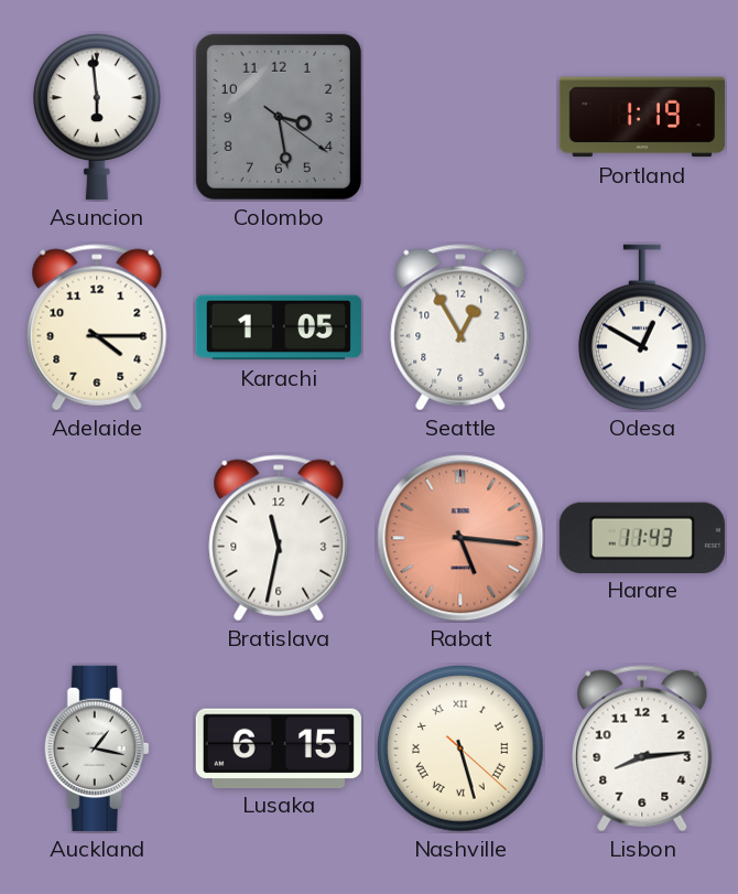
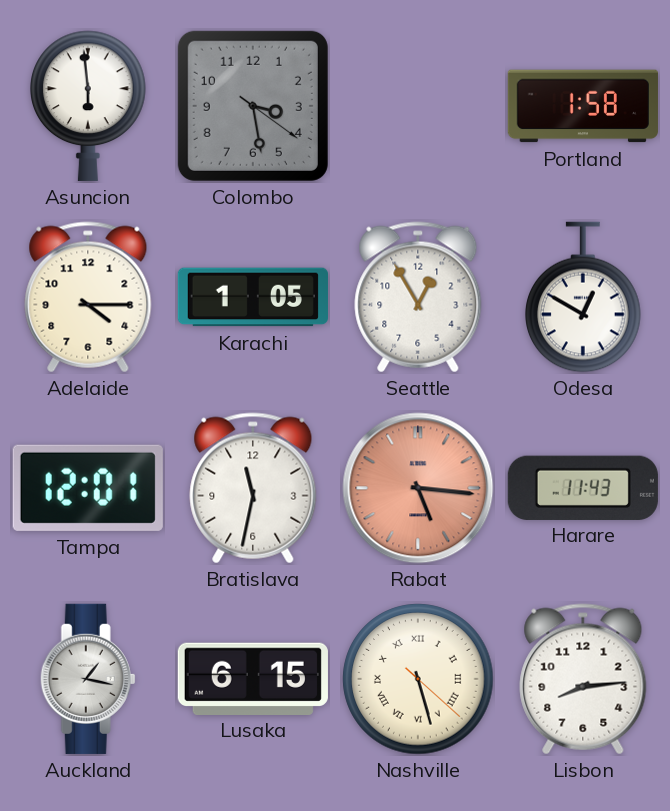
Portland: 1:19 -> 1:58 (583, 106)
Tampa: none -> 12:01 (88, 488)
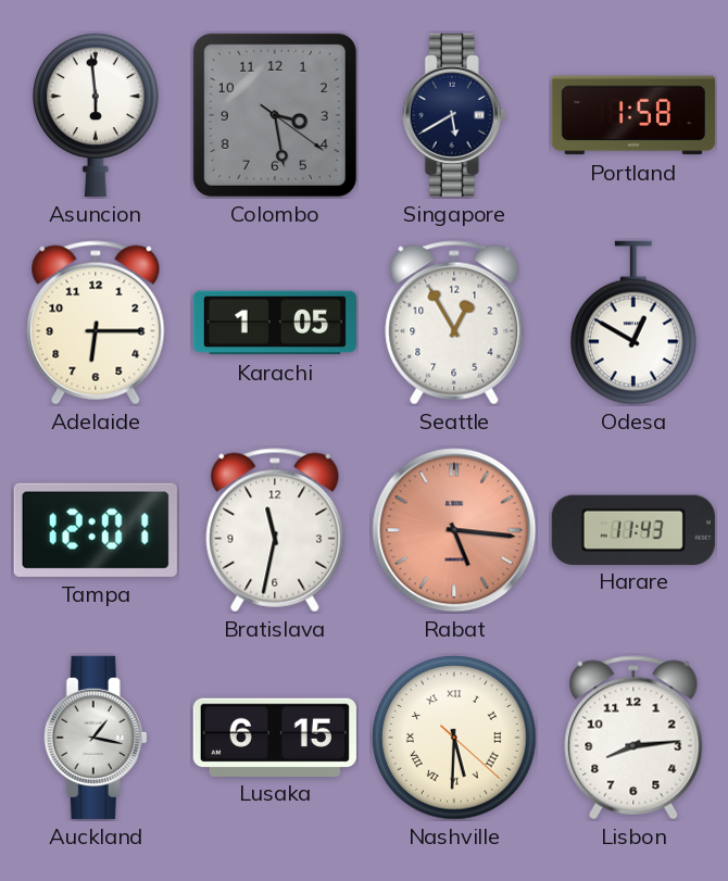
Singapore: none -> 5:40 (454, 115)
Adelaide: 4:15 -> 6:15 (96, 323)
Nashville: 5:27 -> 5:30 (454, 738)
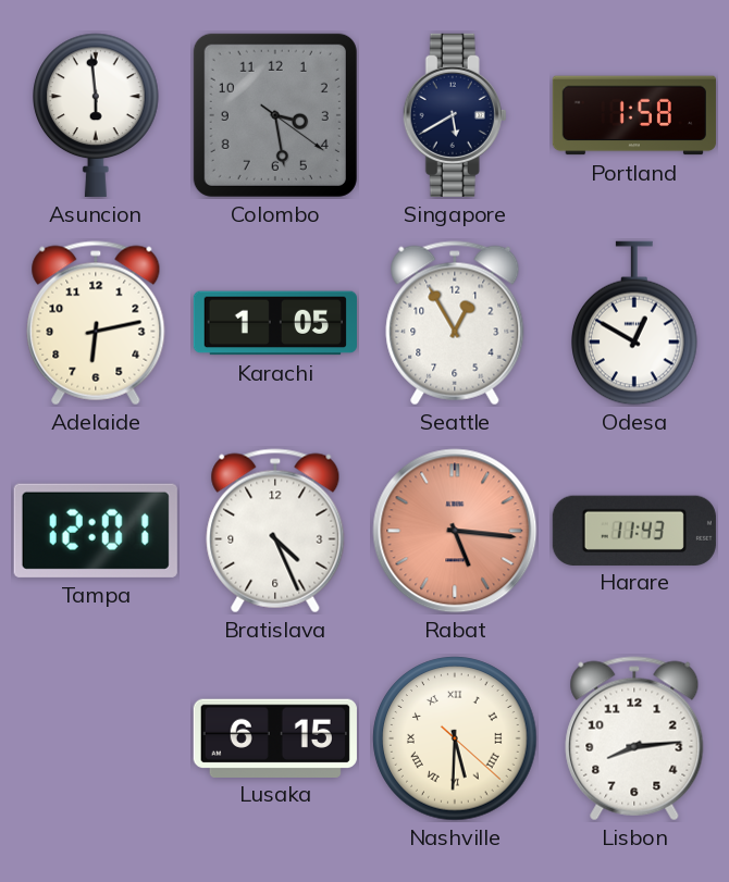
Adelaide: 6:15 -> 6:13 (96, 323)
Bratislava: 11:32 -> 4:26 (275, 531)
Auckland: 1:17 -> none (96, 738)
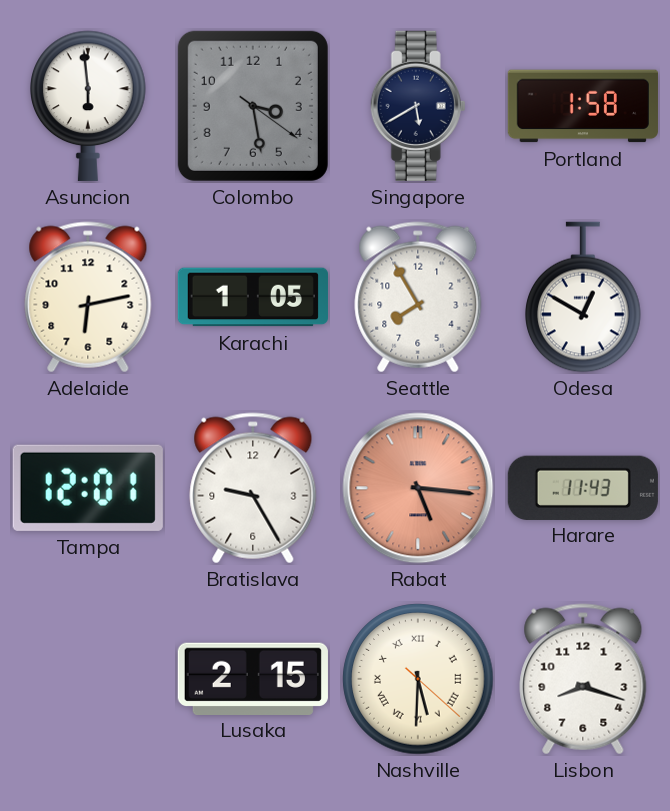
Seattle: 12:55 -> 7:55 (418, 297)
Bratislava: 4:26 -> 9:25 (253, 488)
Lusaka: 6:15 -> 2:15 (253, 678)
Lisbon: 8:14 -> 8:18 (583, 679)
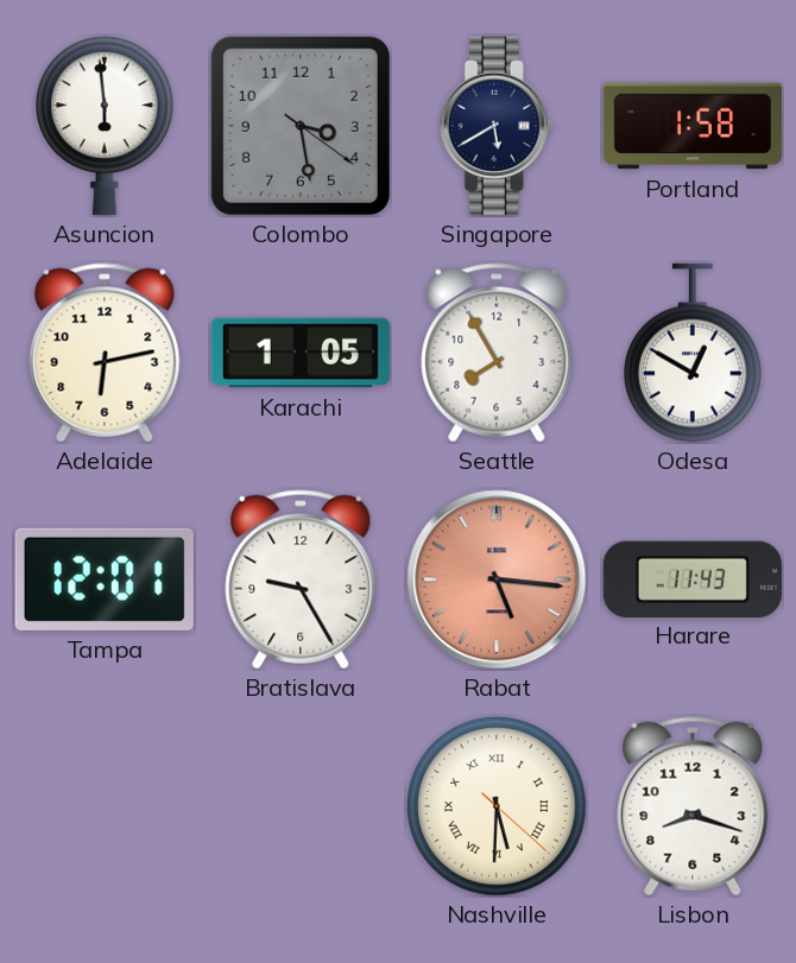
Lusaka: 2:15 -> none (253, 678)
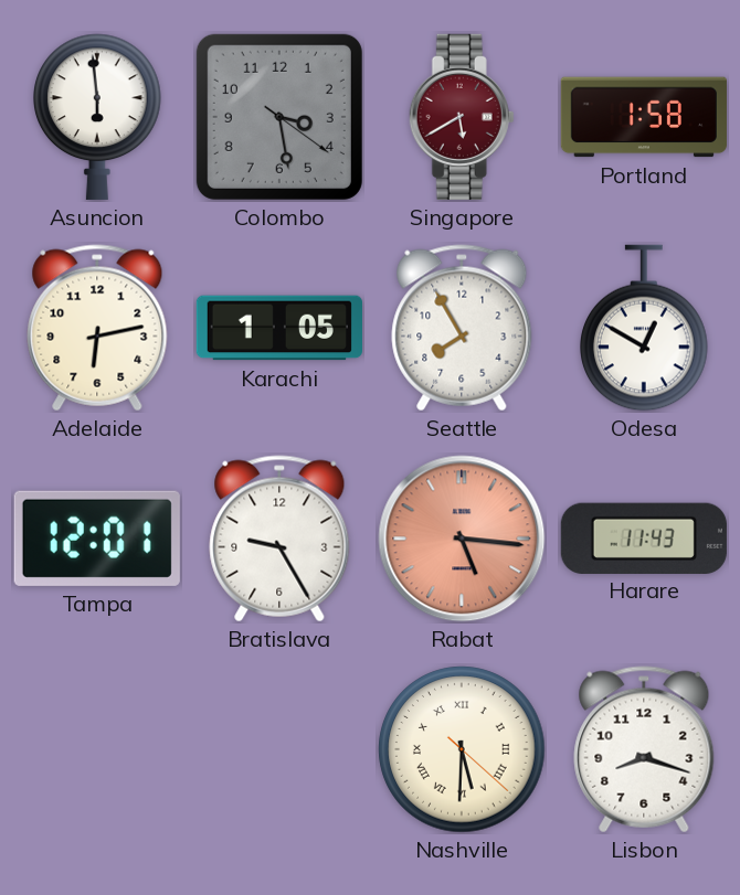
Singapore dial: navy -> burgundy (462, 117)
